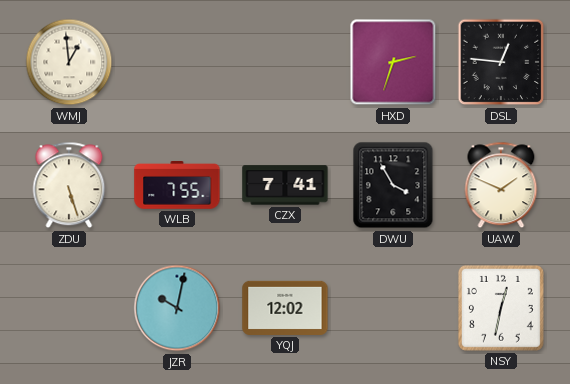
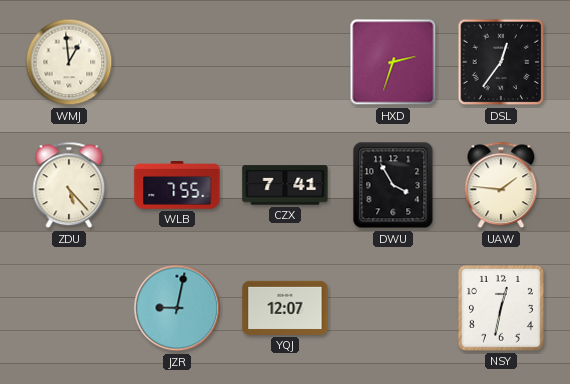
DSL: 12:46 -> 12:36 (501, 62)
ZDU: 5:27 -> 5:23 (69, 185)
UAW: 1:49 -> 1:46 (501, 185)
JZR: 10:02 -> 9:02 (177, 308)
YQJ: 12:02 -> 12:07 (285, 308)
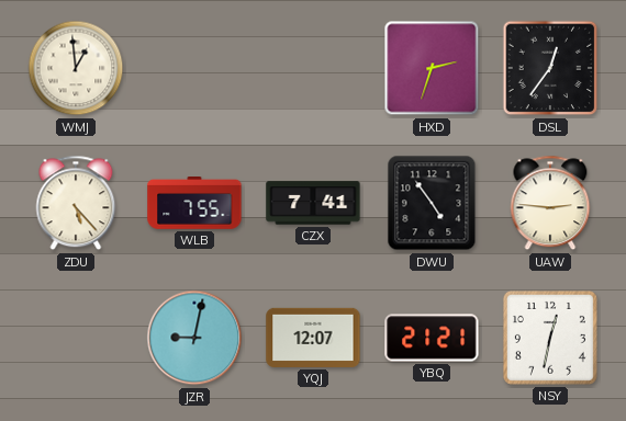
DWU: 3:55 -> 4:54 (432, 203)
UAW: 1:46 -> 2:46 (550, 203)
YBQ: none -> 21:21 (432, 338)
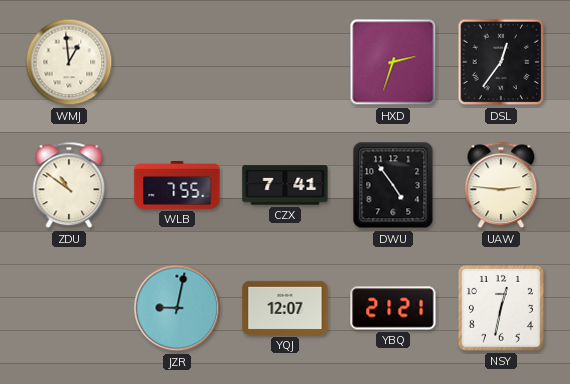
ZDU: 5:23 -> 10:51 (69, 185)
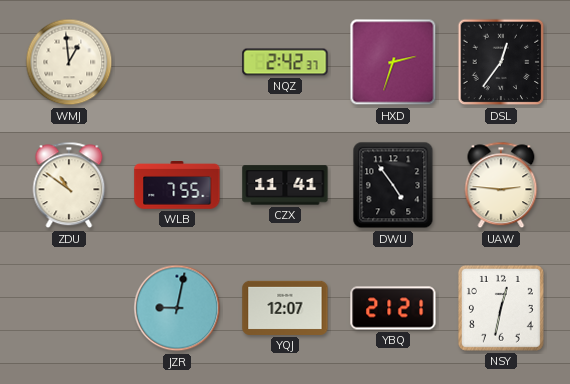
NQZ: none -> 2:42 (285, 62)
CZX: 7:41 -> 11:41 (285, 185)
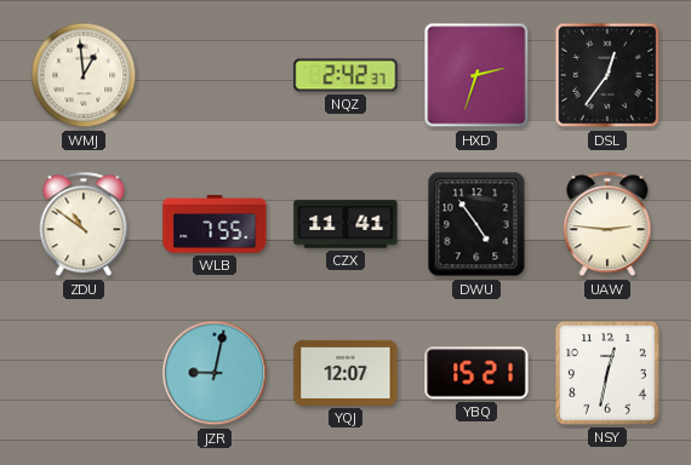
YBQ: 21:21 -> 15:21 (476, 373)
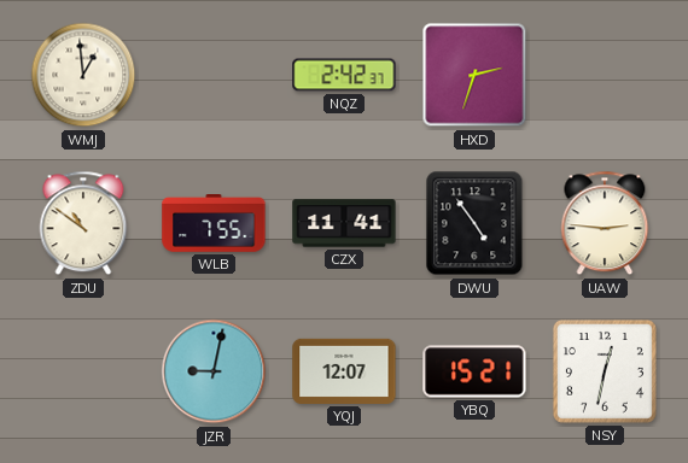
DSL: 12:36 -> none (607, 75)
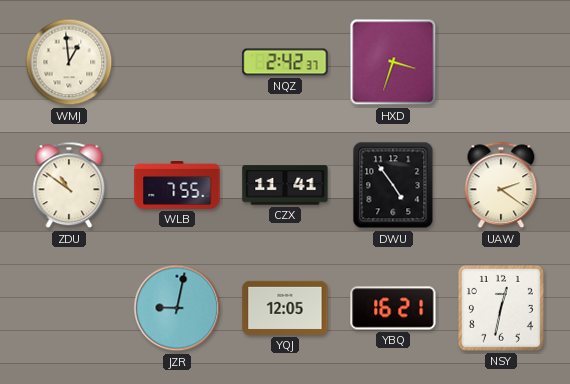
HXD: 2:33 -> 3:33 (393, 62)
UAW: 2:46 -> 2:21 (501, 185)
YQJ: 12:07 -> 12:05 (285, 308)
YBQ: 15:21 -> 16:21 (393, 308)
